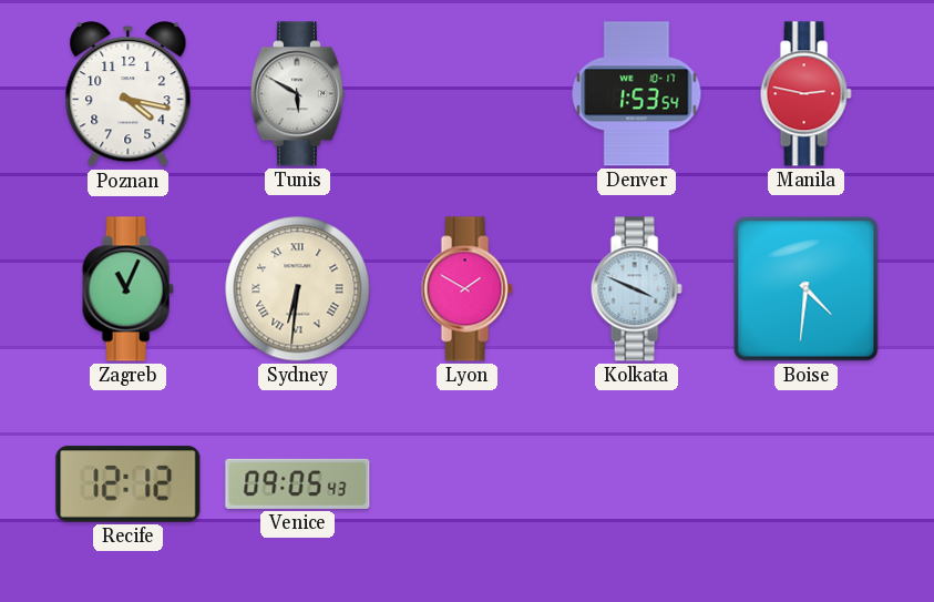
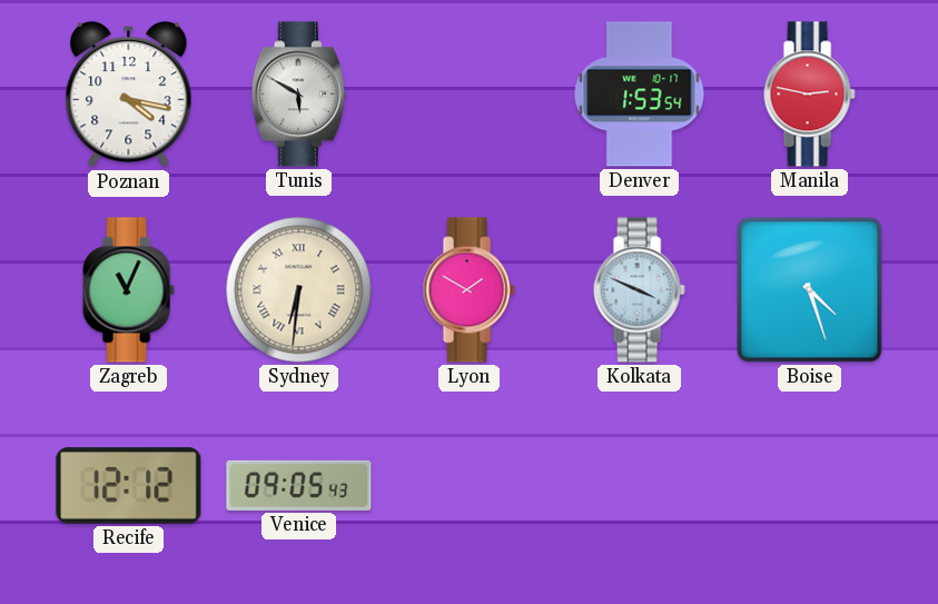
Boise: 4:31 -> 4:27 (810, 290)
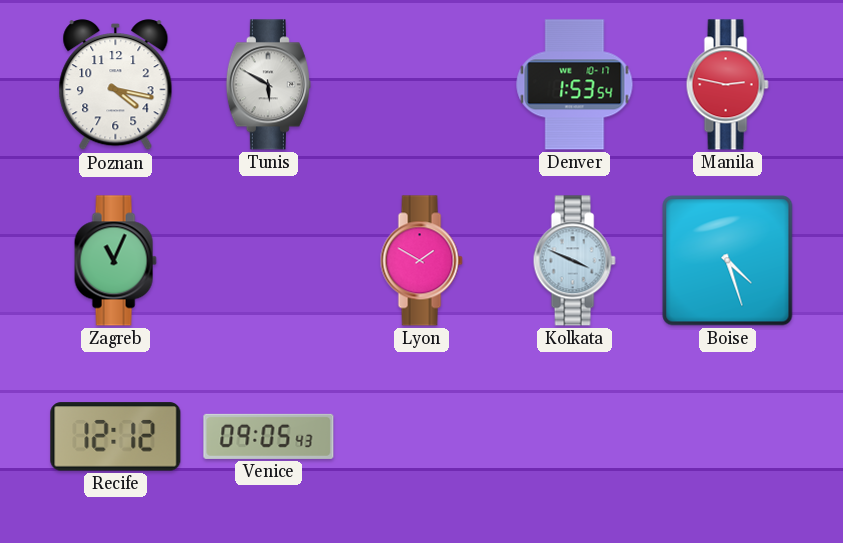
Sydney: 6:31 -> none (299, 290)
